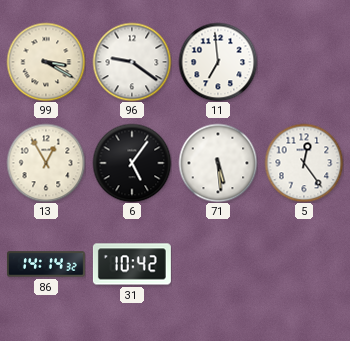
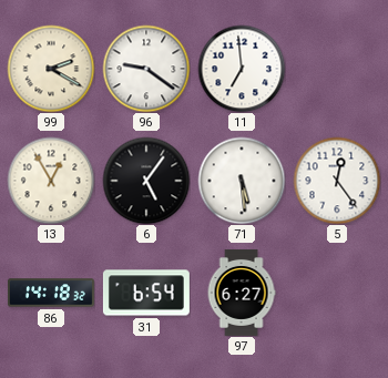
99: 3:20 -> 2:20 (51, 69)
86: 14:14 -> 14:18 (51, 293)
31: 10:42 -> 6:54 (146, 293)
97: none -> 6:27 (242, 293)
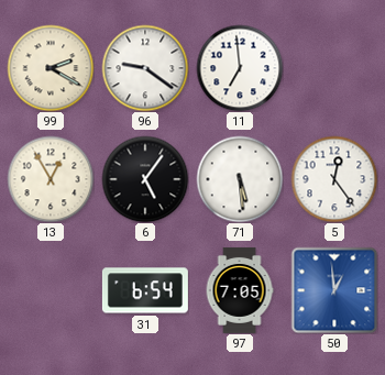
86: 14:18 -> none (51, 293)
97: 6:27 -> 7:05 (240, 290)
50: none -> 12:59 (334, 290)
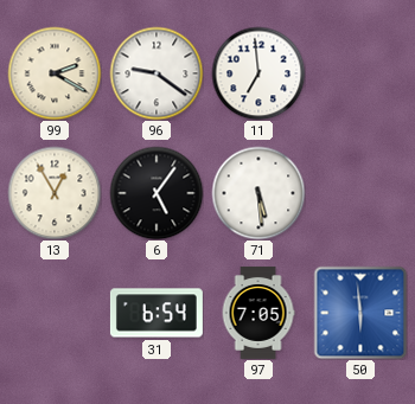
5: 12:24 -> none (334, 179)
50: 12:59 -> 5:59 (360, 313)
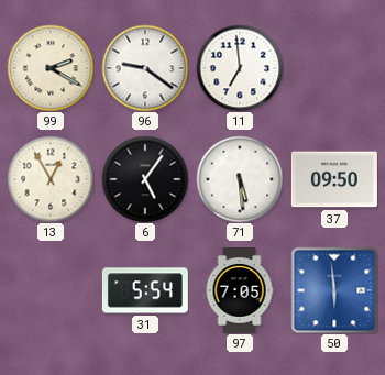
37: none -> 09:50 (334, 179)
31: 6:54 -> 5:54 (145, 290)
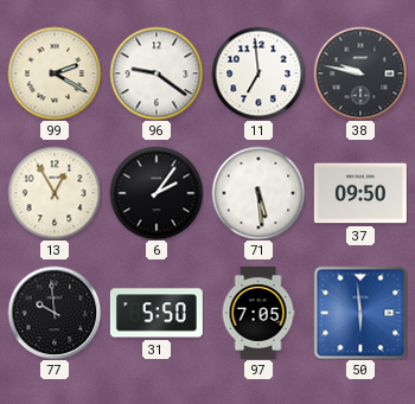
38: none -> 9:47 (360, 73)
6: 5:06 -> 2:06 (157, 193)
77: none -> 9:59 (55, 313)
31: 5:54 -> 5:50 (157, 313)
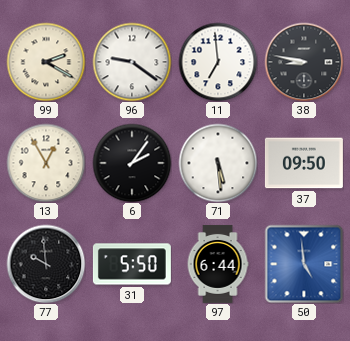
38: 9:47 -> 8:47 (304, 62)
97: 7:05 -> 6:44 (218, 264)
50: 5:59 -> 4:59 (304, 264)
